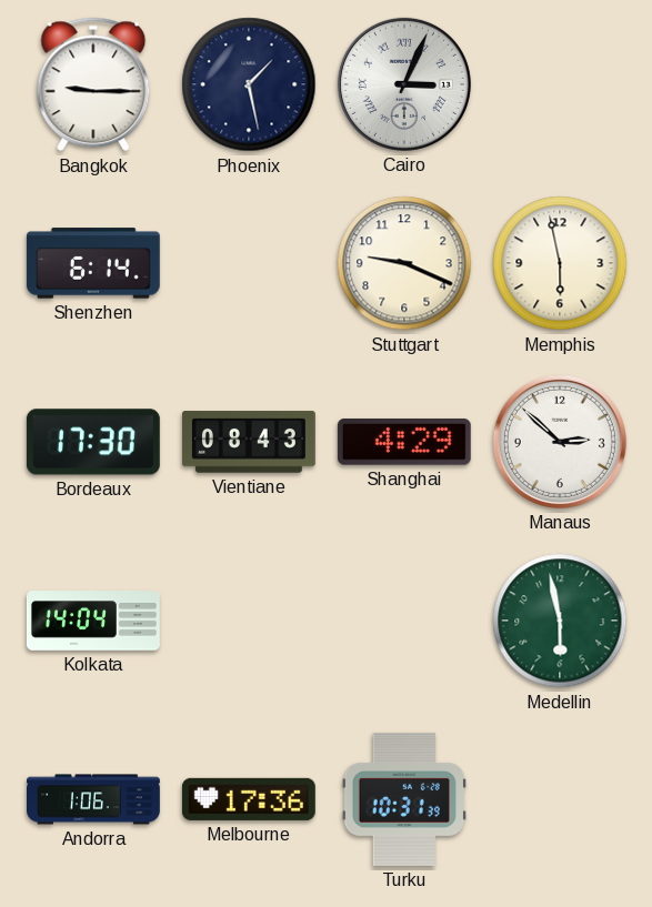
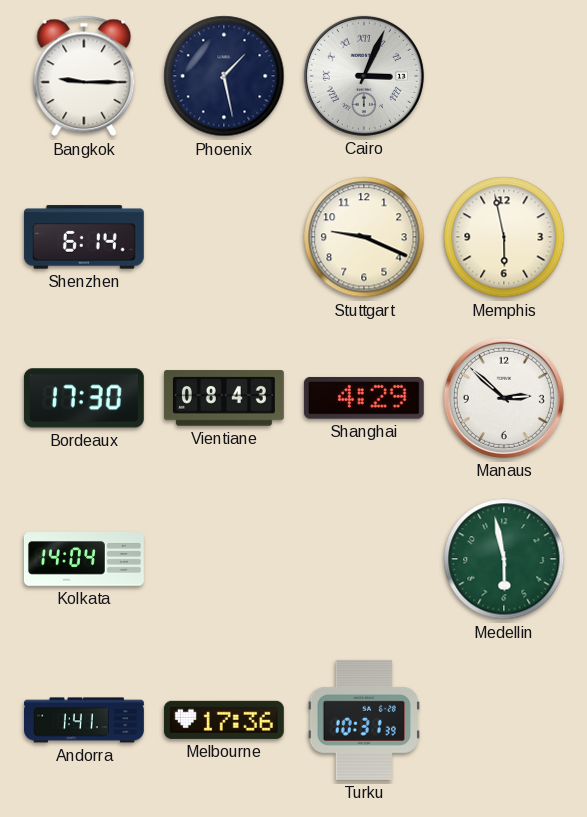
Andorra: 1:06 -> 1:41 (85, 720)
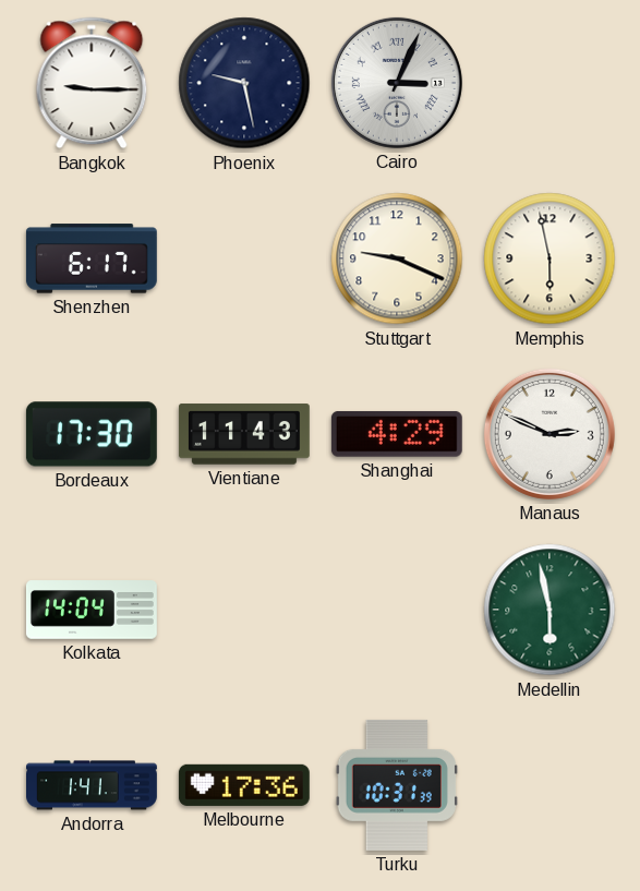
Phoenix: 1:28 -> 9:28 (244, 83)
Shenzhen: 6:14 -> 6:17 (92, 258)
Vientiane: 08:43 -> 11:43 (244, 434)
Manaus: 2:52 -> 2:49 (550, 434)
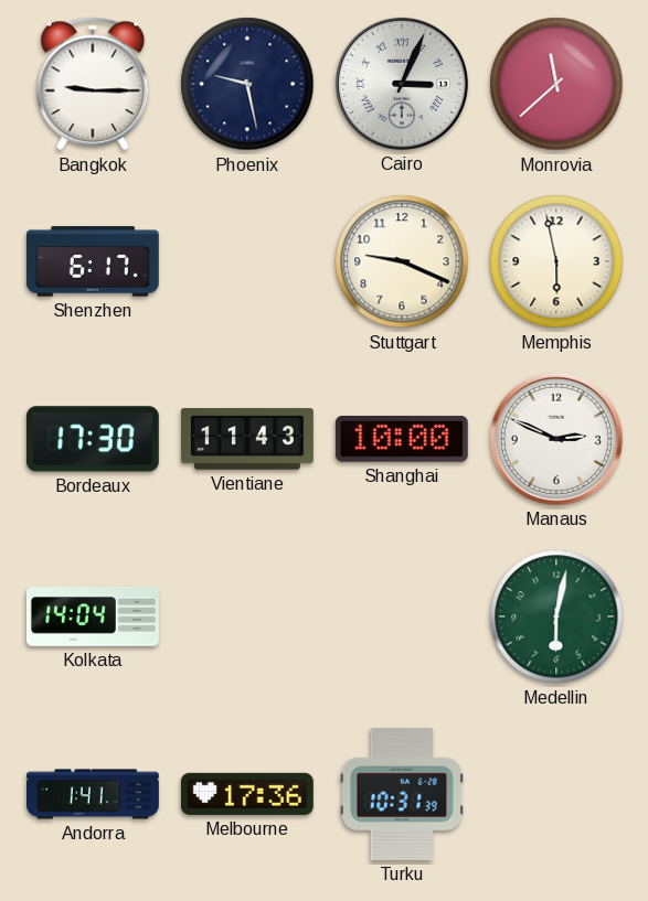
Monrovia: none -> 11:38 (556, 84)
Shanghai: 4:29 -> 10:00 (402, 439)
Medellin: 5:58 -> 6:02 (556, 616)
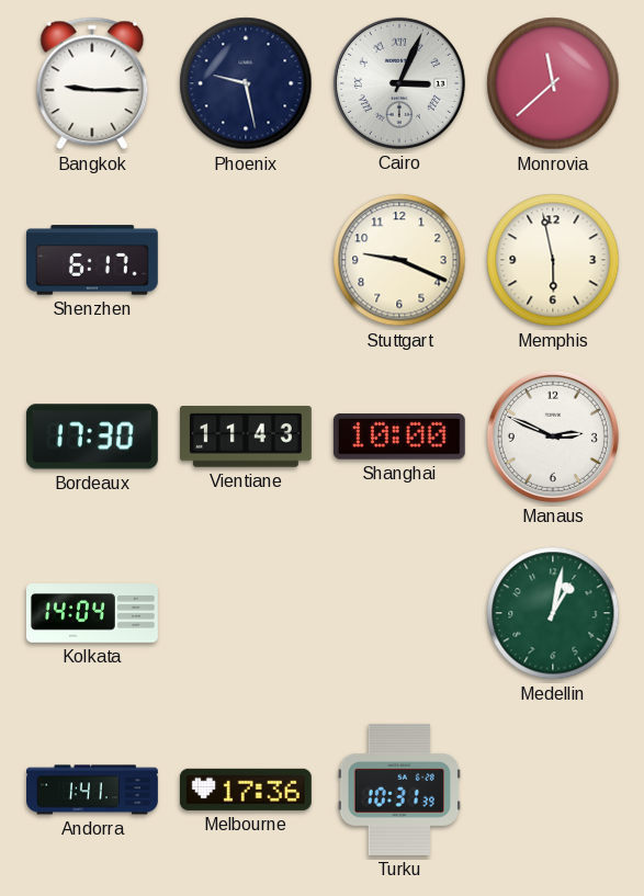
Medellin: 6:02 -> 1:02 (553, 613)
